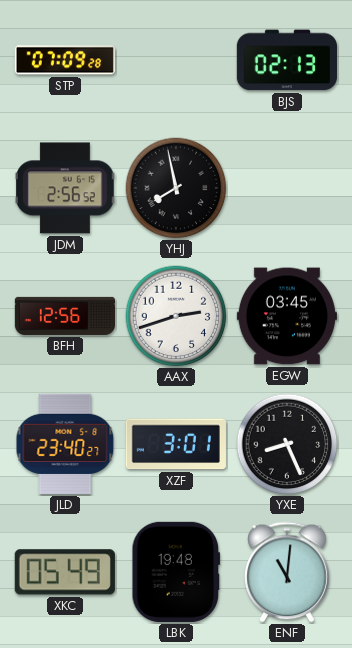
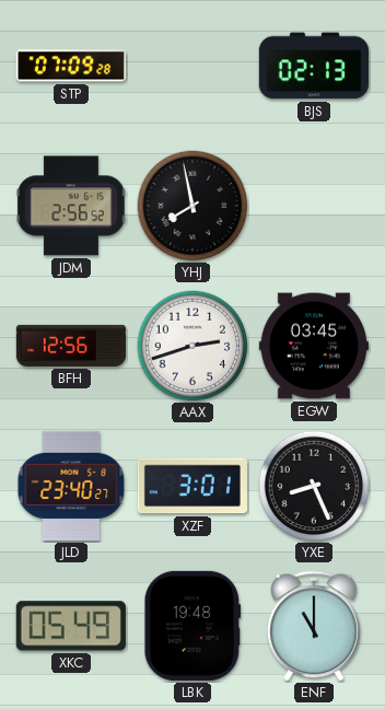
ENF: 11:01 -> 11:00 (314, 626)
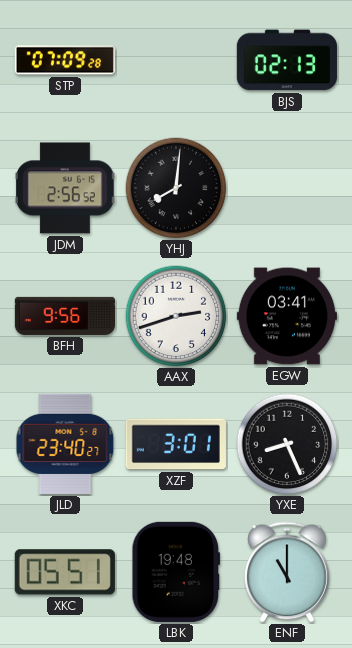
YHJ: 7:58 -> 8:01 (176, 188)
BFH: 12:56 -> 9:56 (64, 316)
EGW: 03:45 -> 03:41 (287, 316)
XKC: 05:49 -> 05:51 (65, 572)
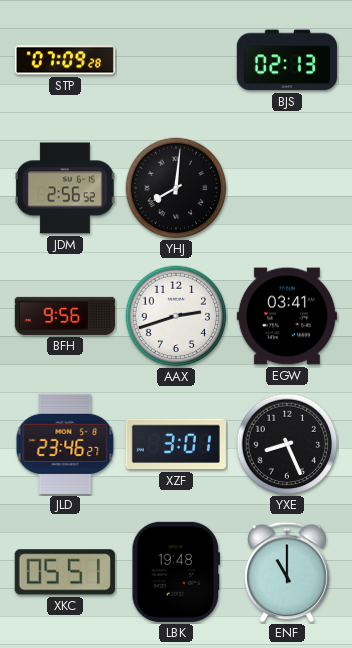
JLD: 23:40 -> 23:46 (65, 444)
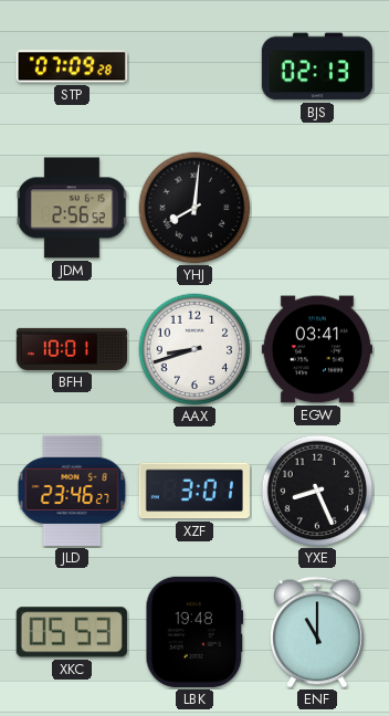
BFH: 9:56 -> 10:01 (71, 349)
AAX: 2:42 -> 8:42 (195, 349)
XKC: 05:51 -> 05:53 (72, 632)
